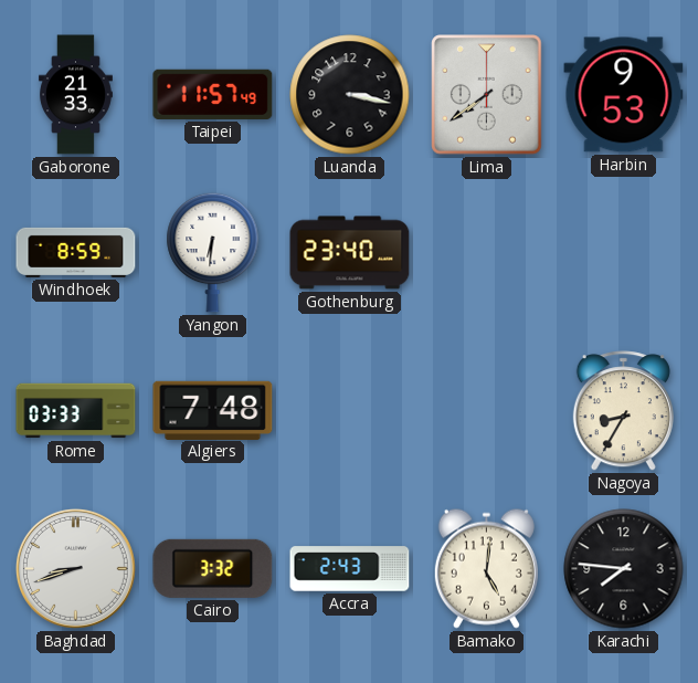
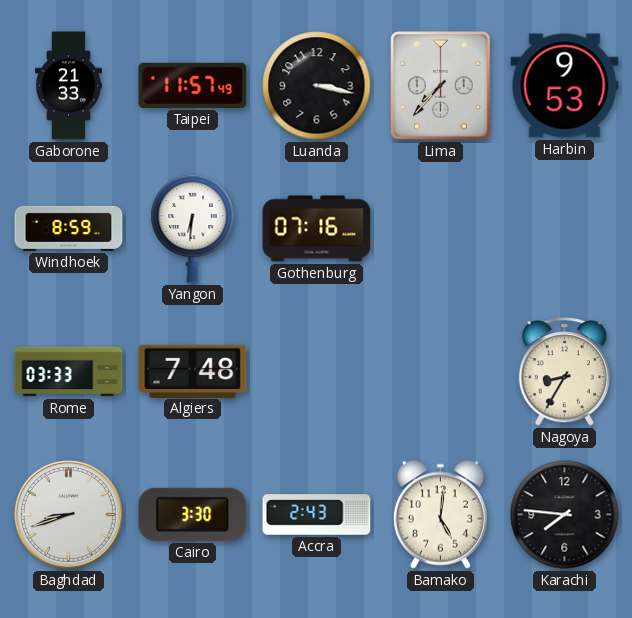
Lima: 7:39 -> 7:37 (441, 86)
Gothenburg: 23:40 -> 07:16 (317, 229)
Cairo: 3:32 -> 3:30 (193, 514)
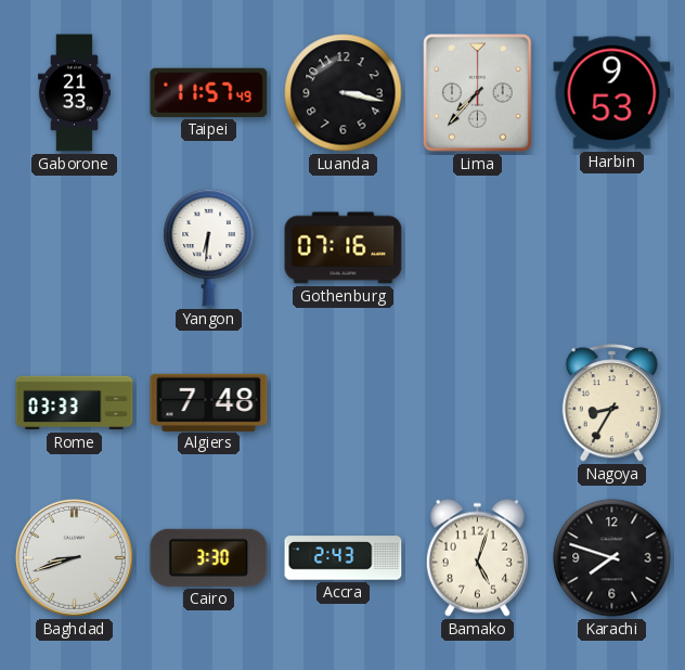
Windhoek: 8:59 -> none (69, 228)
Bamako: 5:01 -> 5:03 (477, 557)
Karachi: 7:46 -> 7:48 (612, 558)
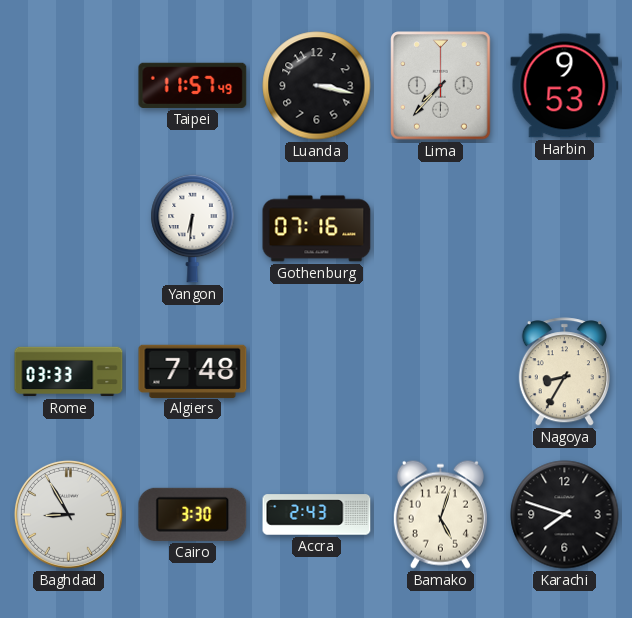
Gaborone: 21:33 -> none (74, 93)
Baghdad: 8:42 -> 8:55 (68, 514)
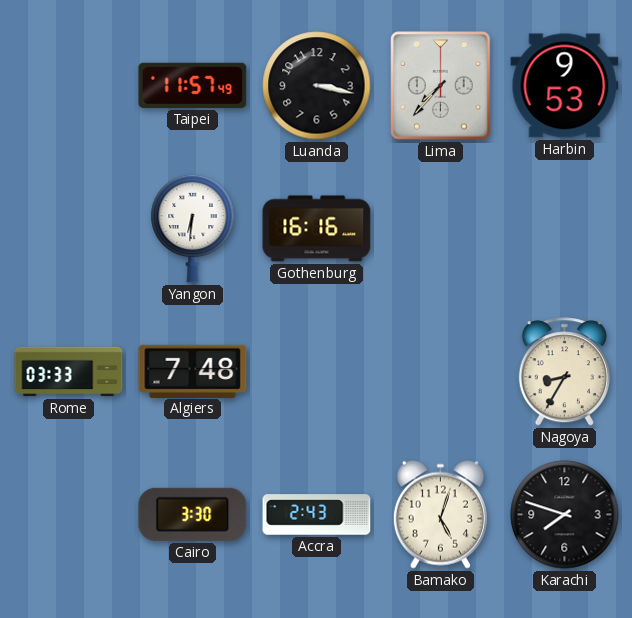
Gothenburg: 07:16 -> 16:16 (317, 229)
Baghdad: 8:55 -> none (68, 514)
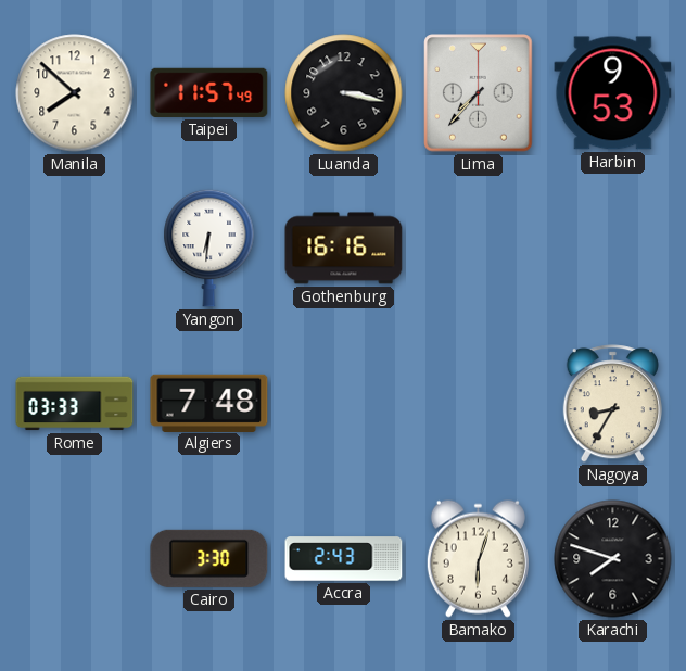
Manila: none -> 7:52 (75, 93)
Bamako: 5:03 -> 6:03 (478, 558)
